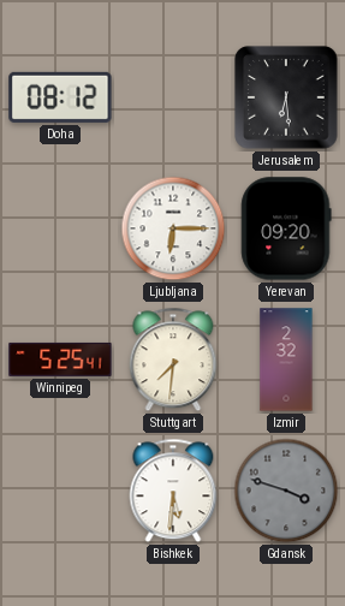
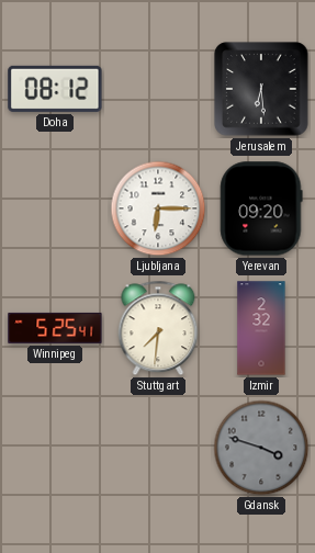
Bishkek: 5:31 -> none (173, 491)
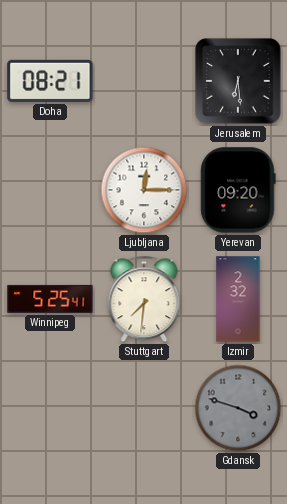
Doha: 08:12 -> 08:21 (50, 81)
Ljubljana: 6:15 -> 12:15 (144, 190)
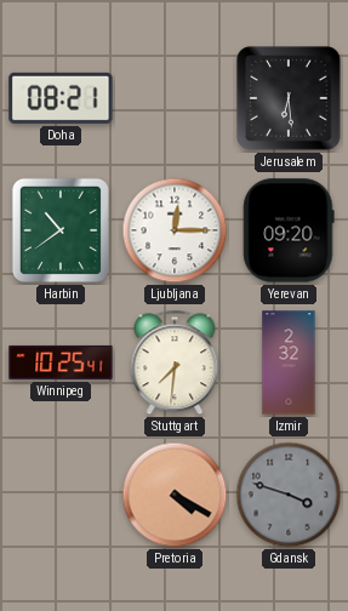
Harbin: none -> 10:39 (61, 230)
Winnipeg: 5:25 -> 10:25 (61, 362)
Pretoria: none -> 4:20 (175, 495)
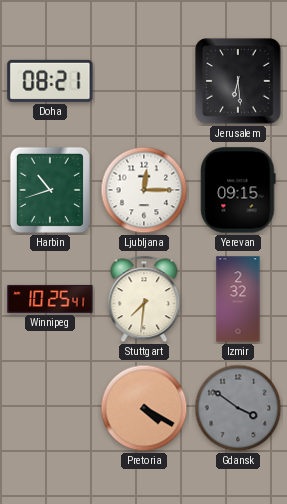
Harbin: 10:39 -> 10:42 (50, 190)
Yerevan: 09:20 -> 09:15 (238, 190)
Gdansk: 3:48 -> 3:51 (238, 408)
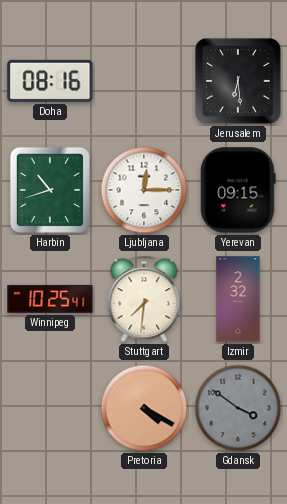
Doha: 08:21 -> 08:16 (50, 81)
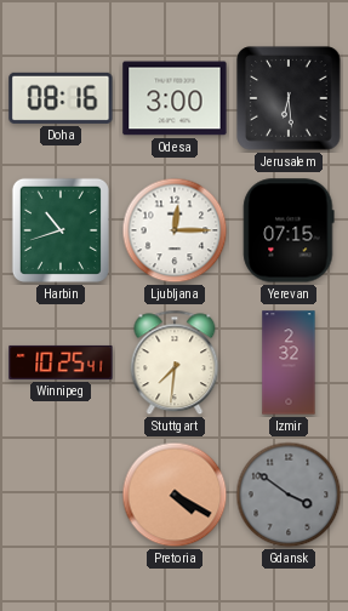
Odesa: none -> 3:00 (175, 98)
Yerevan: 09:15 -> 07:15 (289, 230)
